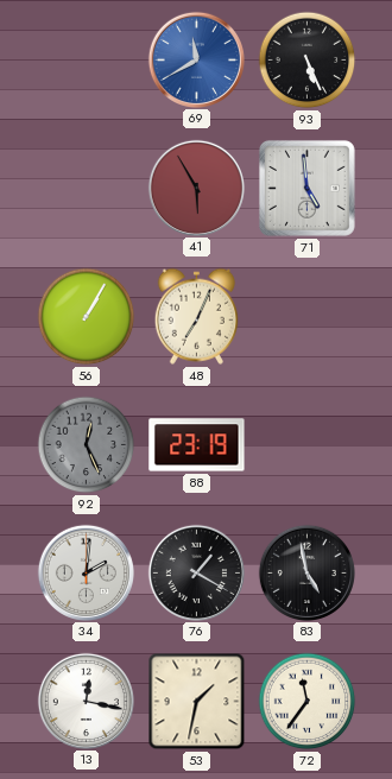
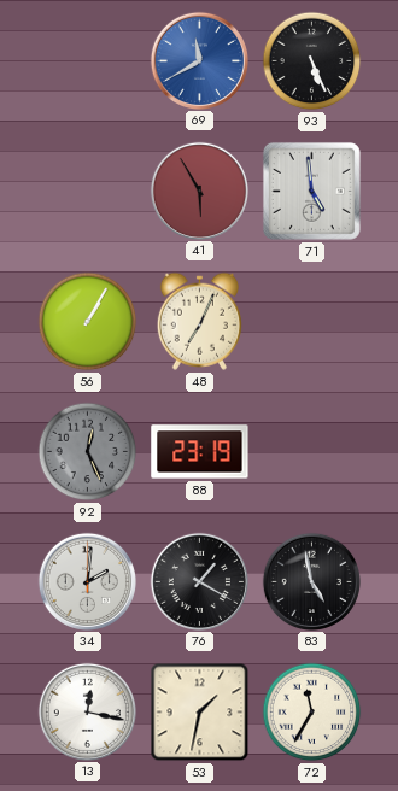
72: 11:36 -> 11:35 (312, 713)
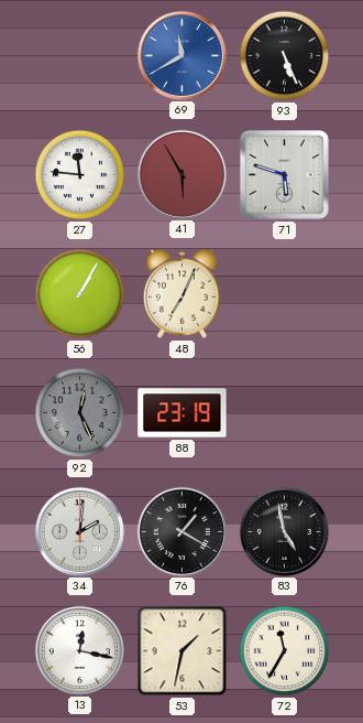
27: none -> 11:46 (80, 175)
71: 4:59 -> 5:48 (284, 174)
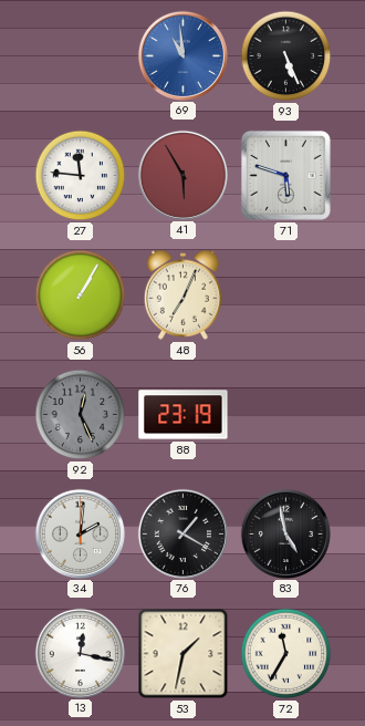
69: 11:40 -> 10:59 (182, 55)
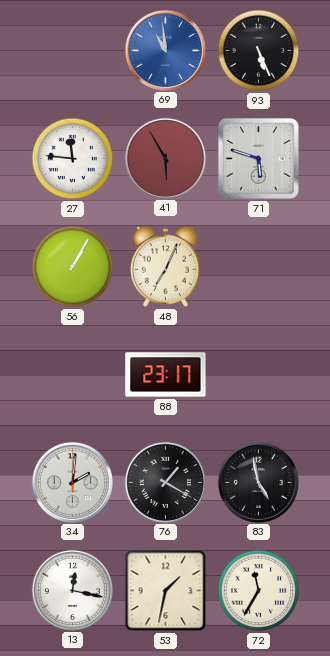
92: 12:26 -> none (81, 415)
88: 23:19 -> 23:17 (166, 375)
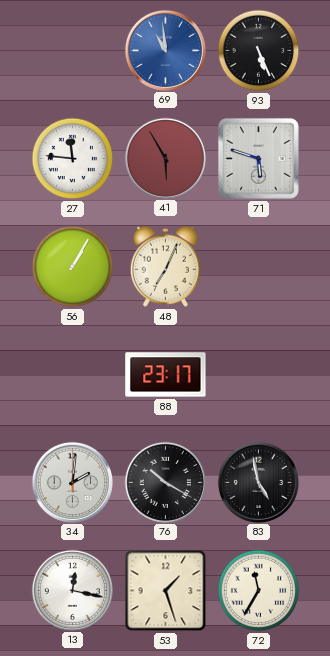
76: 1:20 -> 10:20 (165, 482)
53: 1:32 -> 1:27 (166, 591)
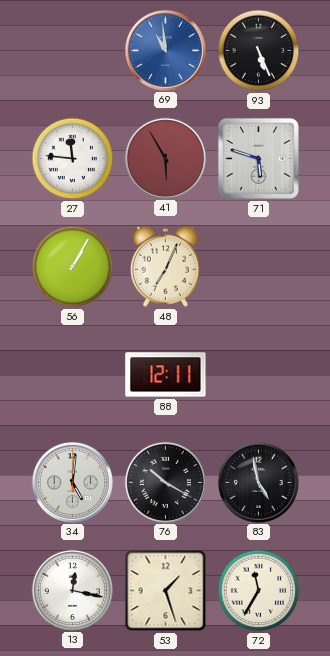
88: 23:17 -> 12:11 (166, 375)
34: 2:01 -> 5:01 (72, 482)
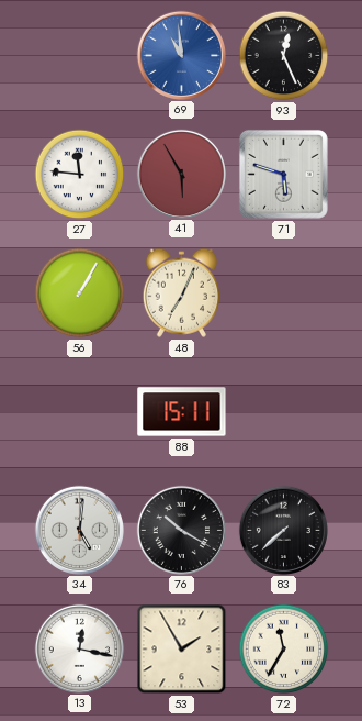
93: 5:26 -> 12:26 (284, 56)
88: 12:11 -> 15:11 (182, 412)
83: 4:58 -> 7:38 (283, 530)
53: 1:27 -> 1:55 (182, 650)
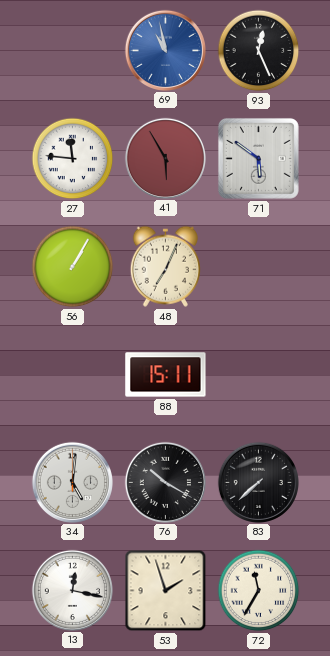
69: 10:59 -> 10:58 (165, 50)
71: 5:48 -> 5:51 (258, 158)
53: 1:55 -> 1:57 (166, 591)
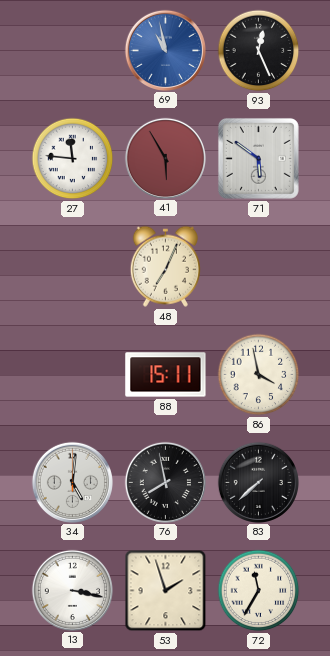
56: 1:05 -> none (73, 267)
86: none -> 3:58 (259, 375)
76: 10:20 -> 7:58 (165, 482)
13: 12:17 -> 3:17 (72, 590)
